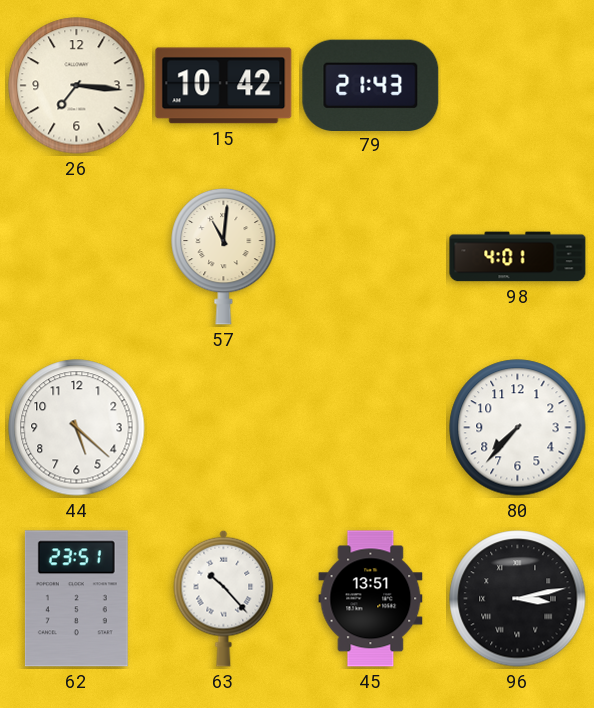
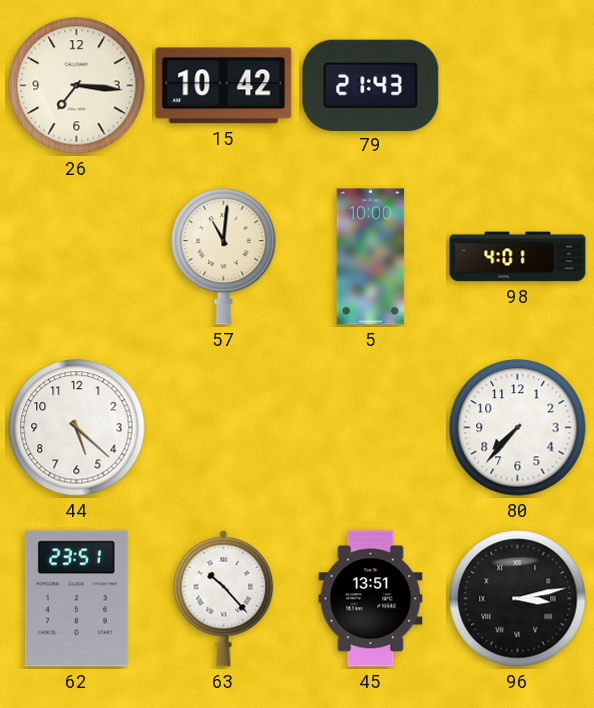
5: none -> 10:00 (371, 257)
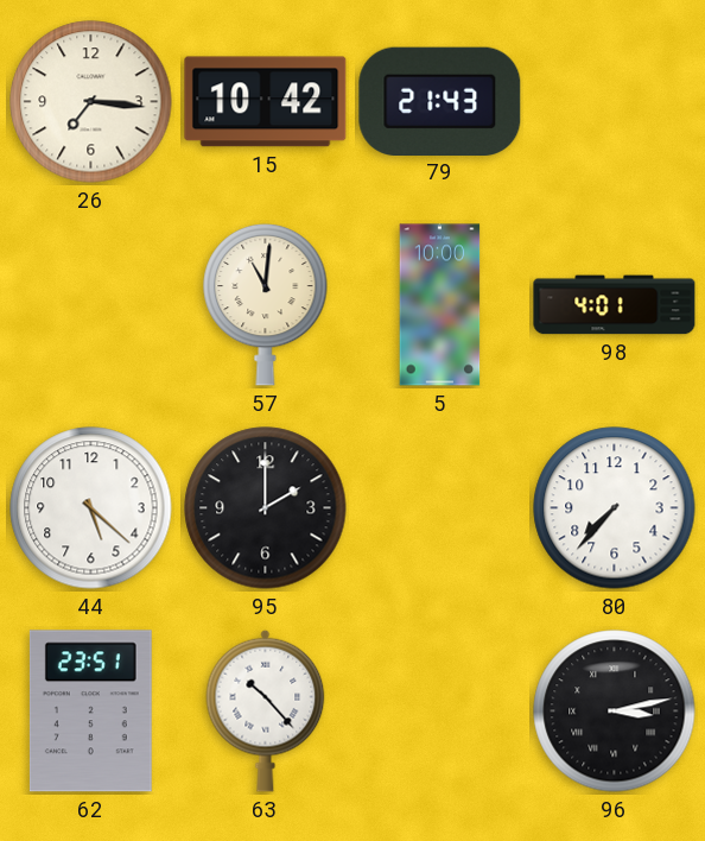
95: none -> 2:00 (266, 508)
45: 13:51 -> none (371, 599)
